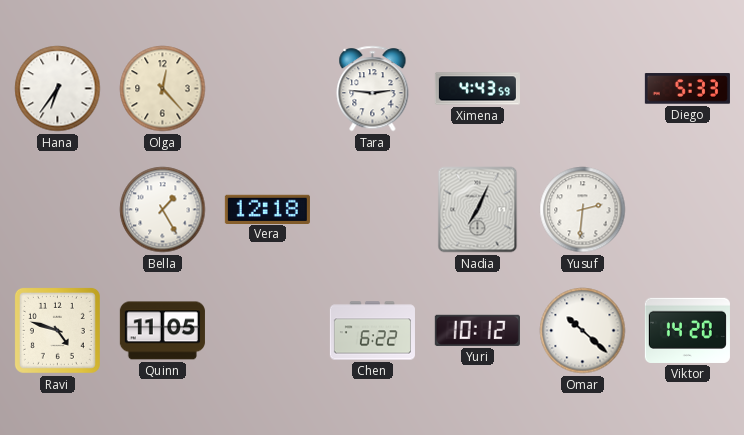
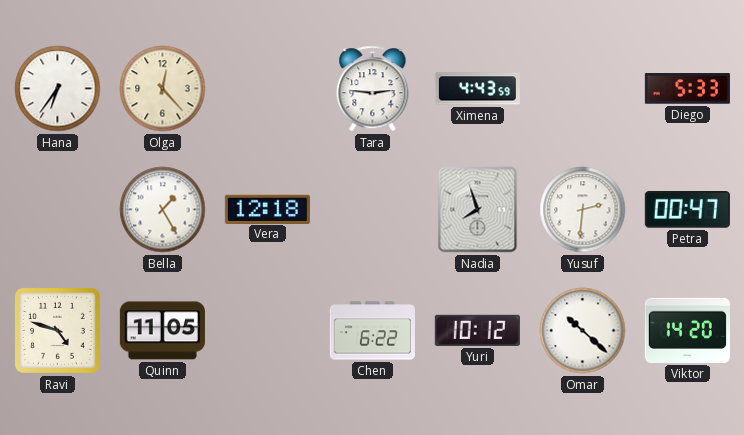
Nadia: 7:04 -> 7:57 (478, 210)
Petra: none -> 00:47 (687, 210)
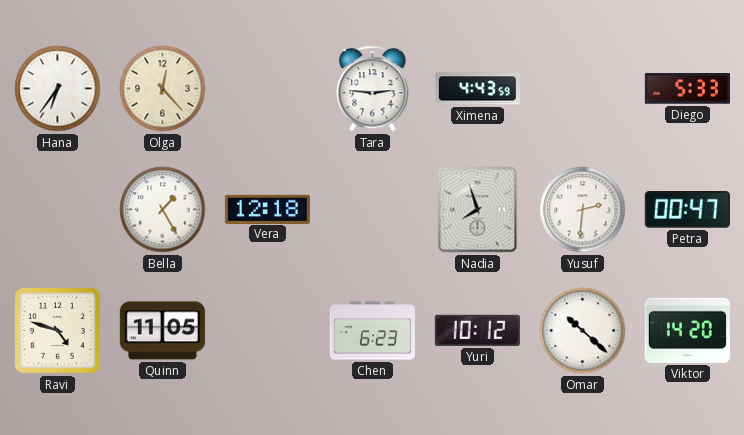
Chen: 6:22 -> 6:23 (372, 331)
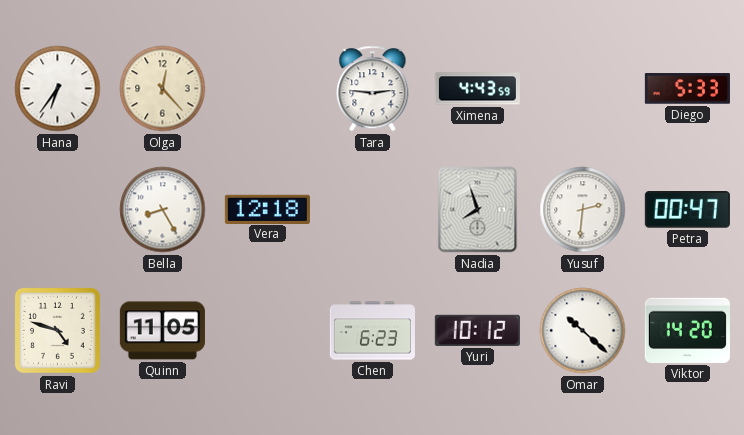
Bella: 1:25 -> 8:25 (163, 210)
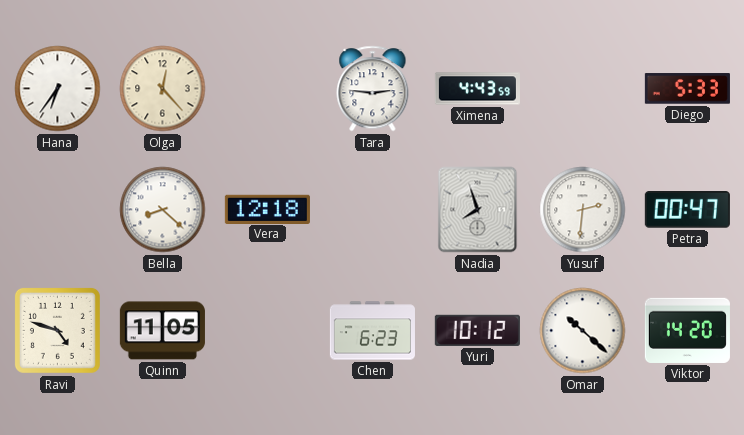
Bella: 8:25 -> 8:22 (163, 210)
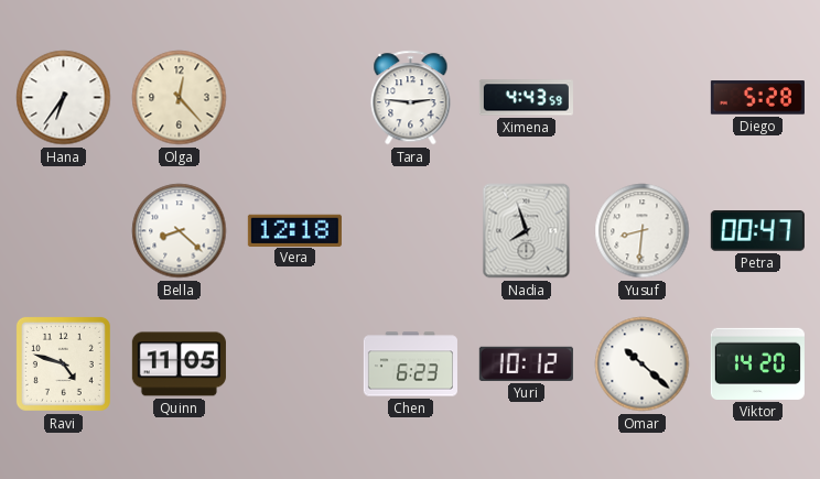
Diego: 5:33 -> 5:28 (757, 98)
Yusuf: 2:31 -> 8:31 (643, 231)
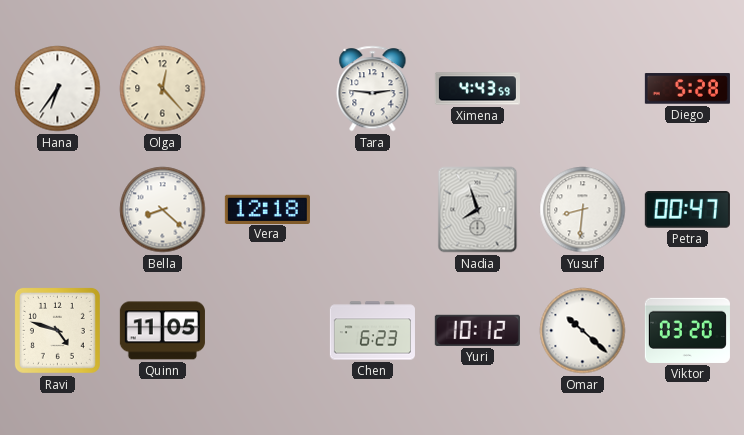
Viktor: 14:20 -> 03:20 (687, 330)
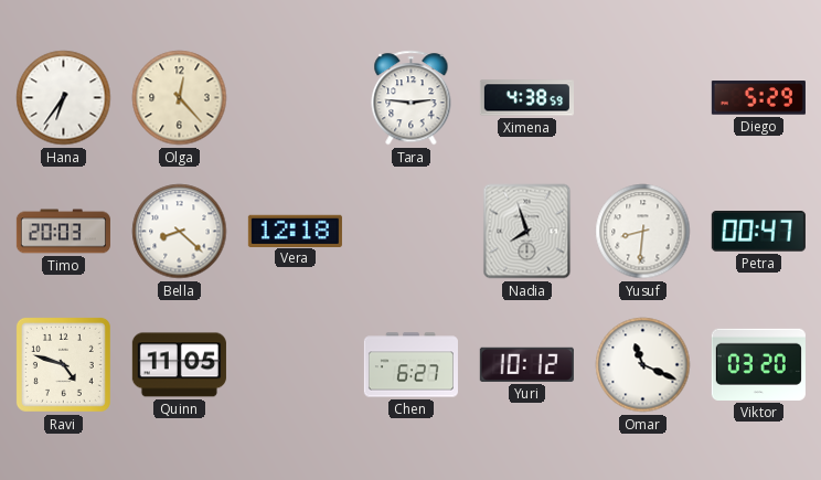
Ximena: 4:43 -> 4:38 (526, 98)
Diego: 5:28 -> 5:29 (758, 98)
Timo: none -> 20:03 (63, 232)
Chen: 6:23 -> 6:27 (410, 365)
Omar: 10:22 -> 11:19 (643, 365)
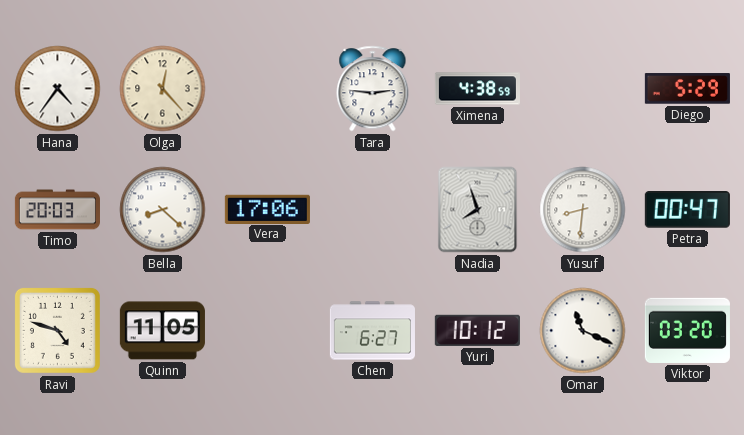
Hana: 6:36 -> 4:36 (58, 89)
Vera: 12:18 -> 17:06 (267, 209)
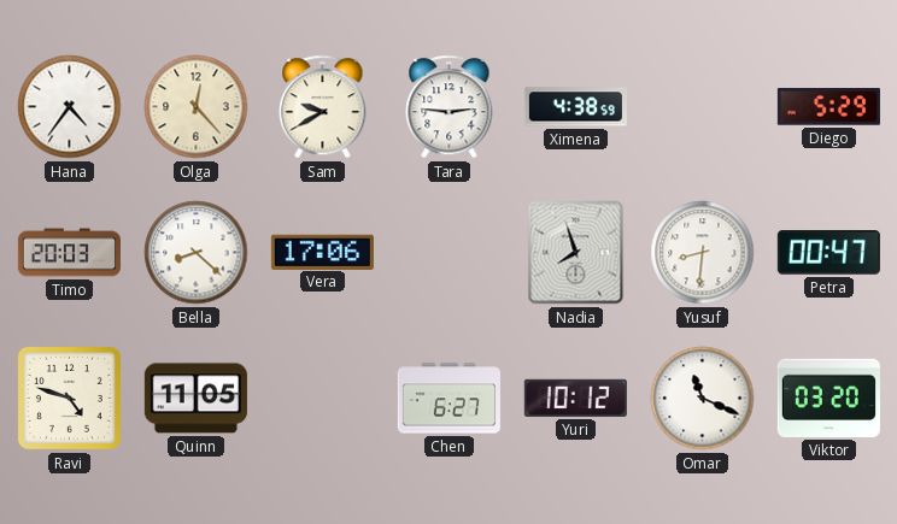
Sam: none -> 9:40 (323, 107)
